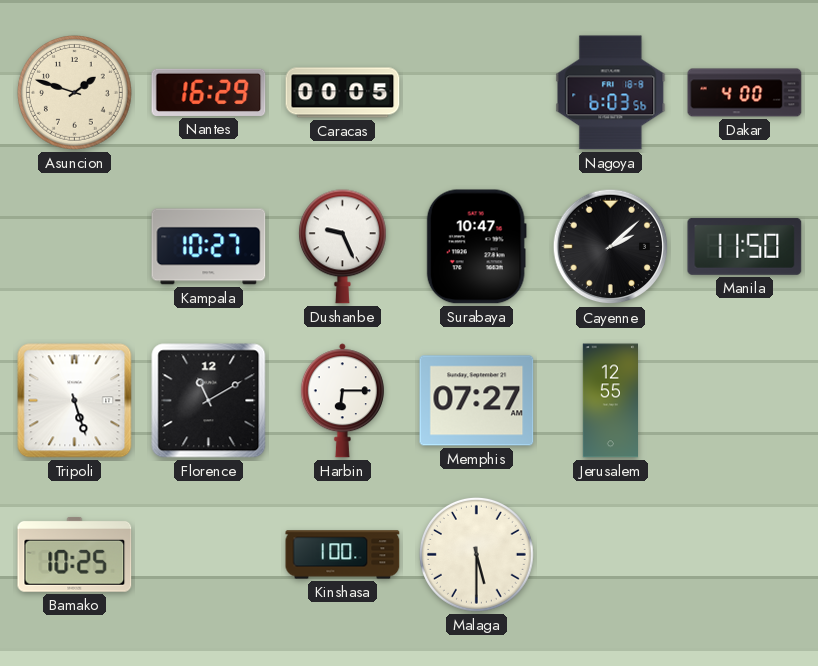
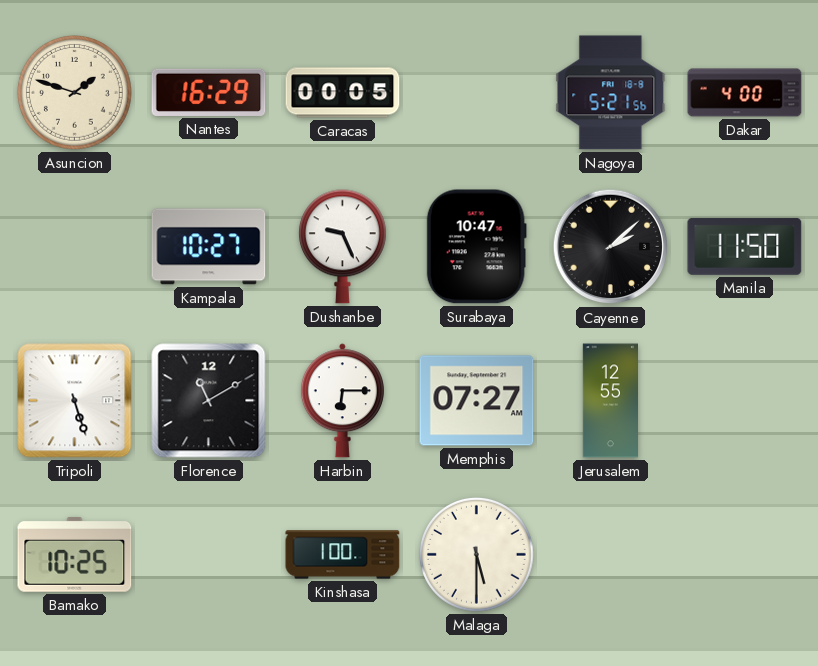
Nagoya: 6:03 -> 5:21 (611, 93)
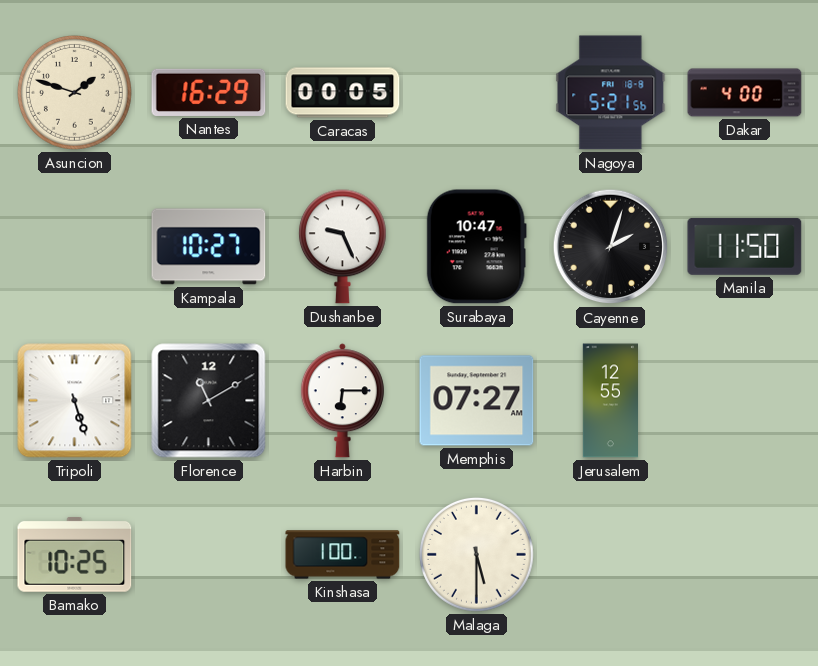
Cayenne: 2:08 -> 2:03 (611, 247)
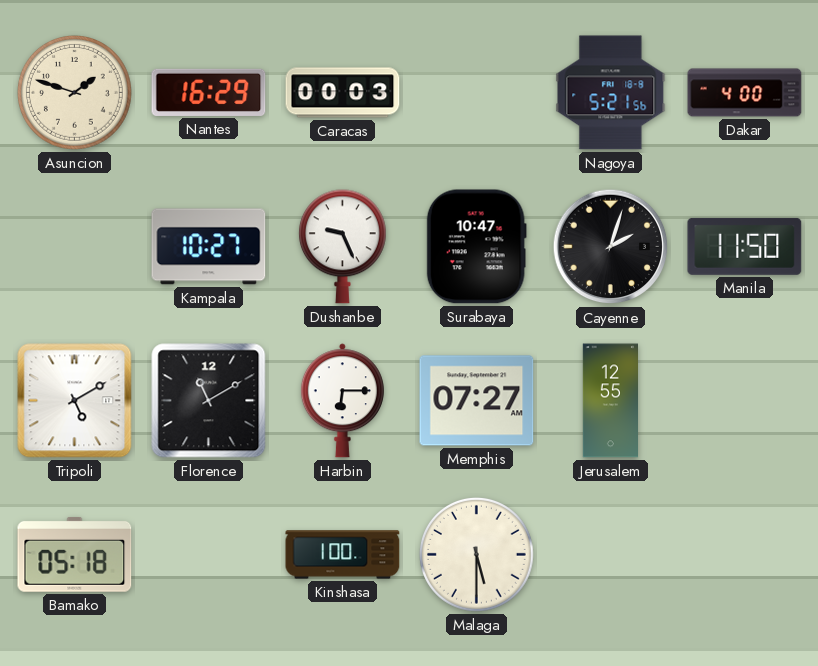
Caracas: 00:05 -> 00:03 (343, 93)
Tripoli: 5:27 -> 5:10 (75, 401)
Bamako: 10:25 -> 05:18 (75, 554)
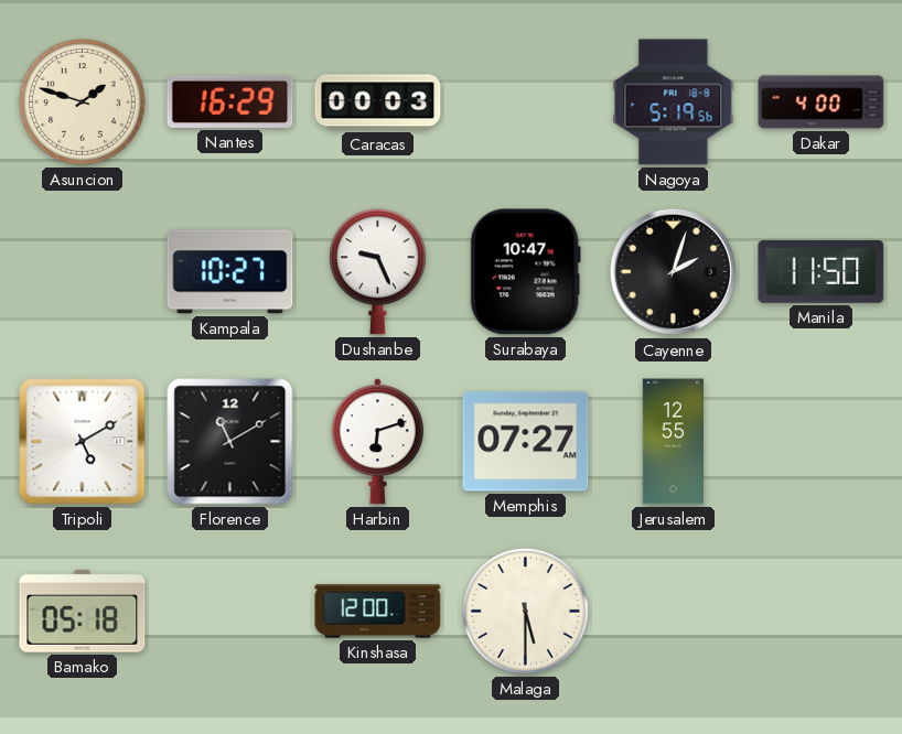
Nagoya: 5:21 -> 5:19 (674, 102)
Harbin: 6:15 -> 6:12 (377, 442)
Kinshasa: 1:00 -> 12:00 (378, 612)
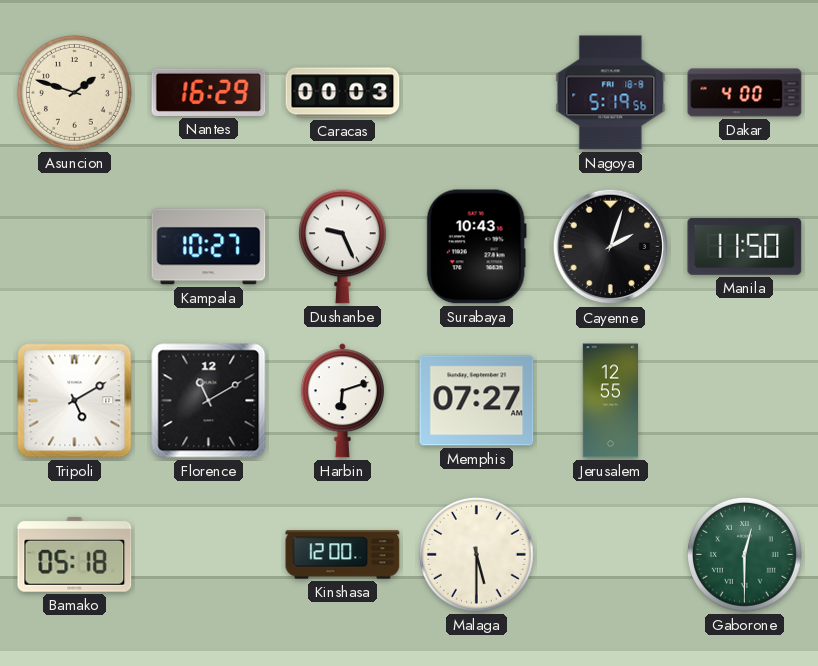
Surabaya: 10:47 -> 10:43 (476, 247)
Gaborone: none -> 12:30 (744, 554)
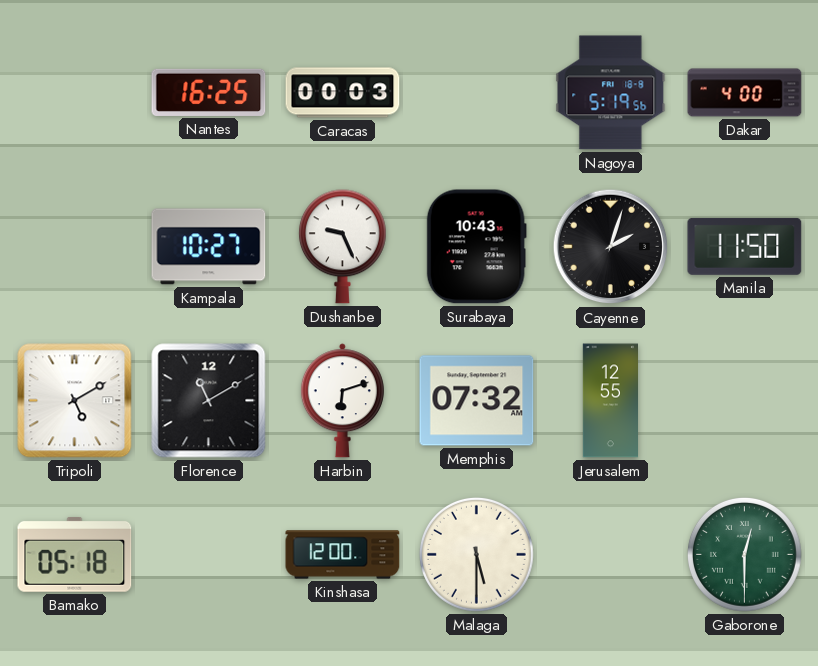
Asuncion: 1:48 -> none (74, 92)
Nantes: 16:29 -> 16:25 (209, 92)
Memphis: 07:27 -> 07:32 (477, 401)
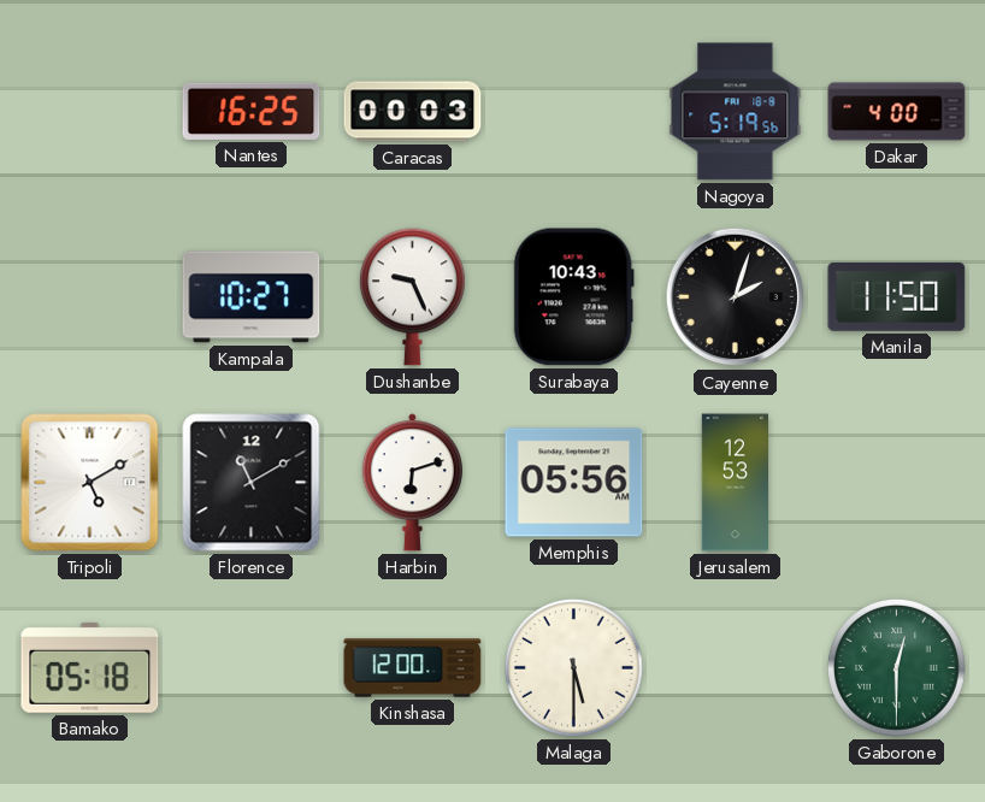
Memphis: 07:32 -> 05:56 (574, 483)
Jerusalem: 12:55 -> 12:53 (735, 483)
